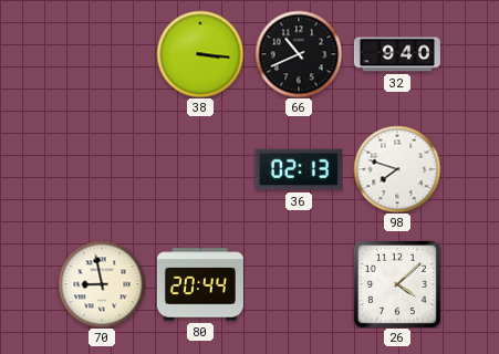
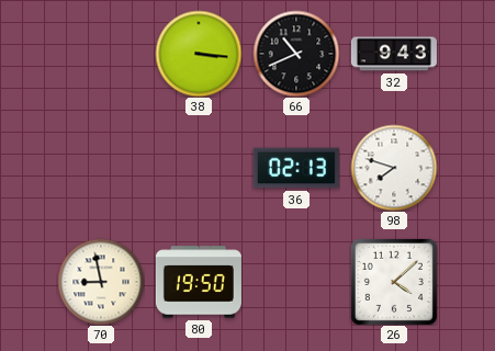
32: 9:40 -> 9:43 (394, 54)
80: 20:44 -> 19:50 (199, 282)
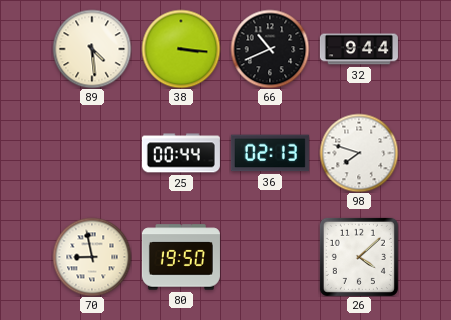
89: none -> 4:29 (92, 49)
32: 9:43 -> 9:44 (359, 49)
25: none -> 00:44 (181, 153)
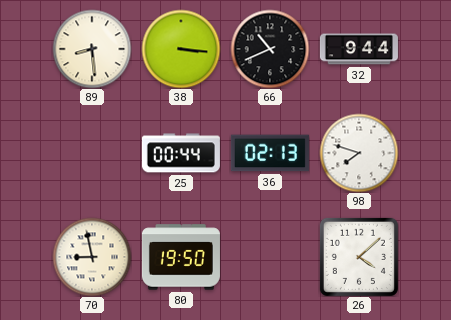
89: 4:29 -> 8:29 (92, 49)
